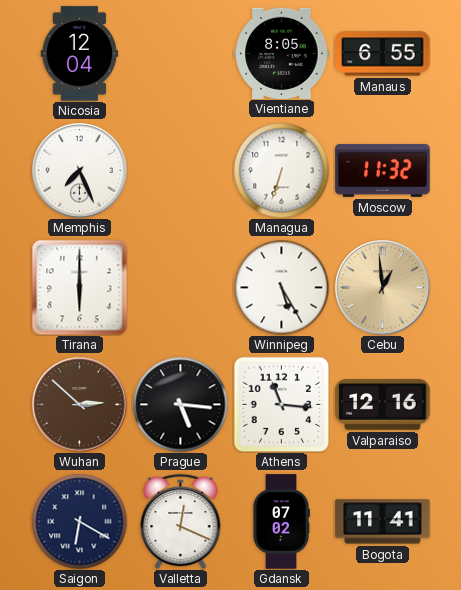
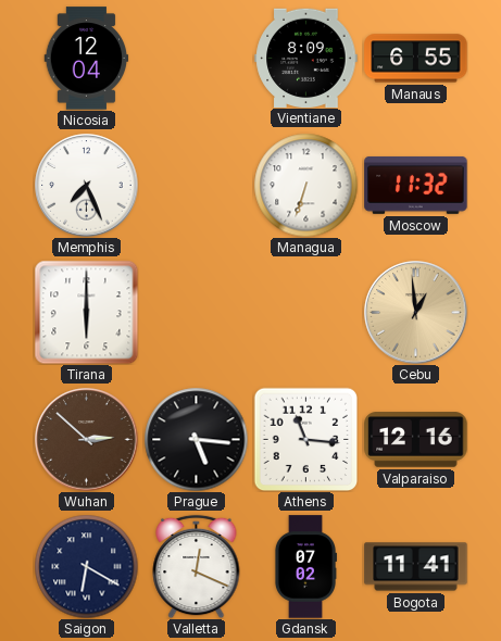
Vientiane: 8:05 -> 8:09 (306, 58)
Winnipeg: 5:25 -> none (281, 287)
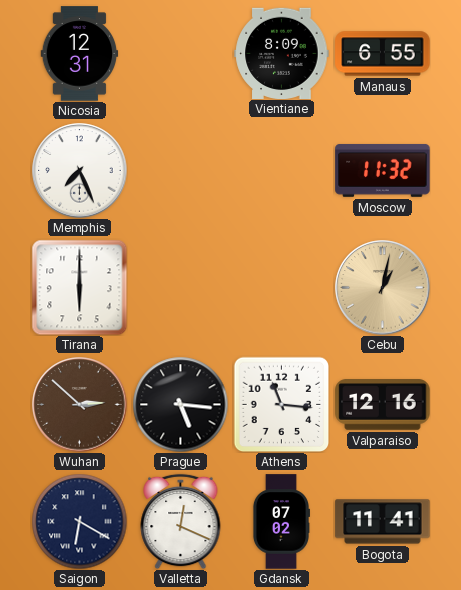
Nicosia: 12:04 -> 12:31 (80, 54)
Managua: 6:33 -> none (305, 185)
Cebu: 12:59 -> 1:02 (383, 288)
